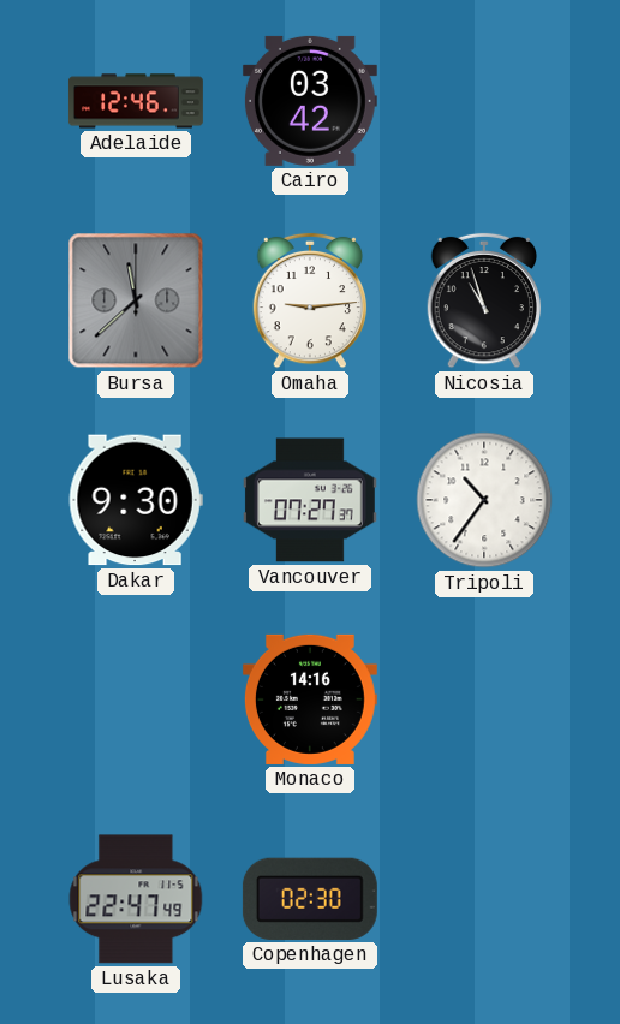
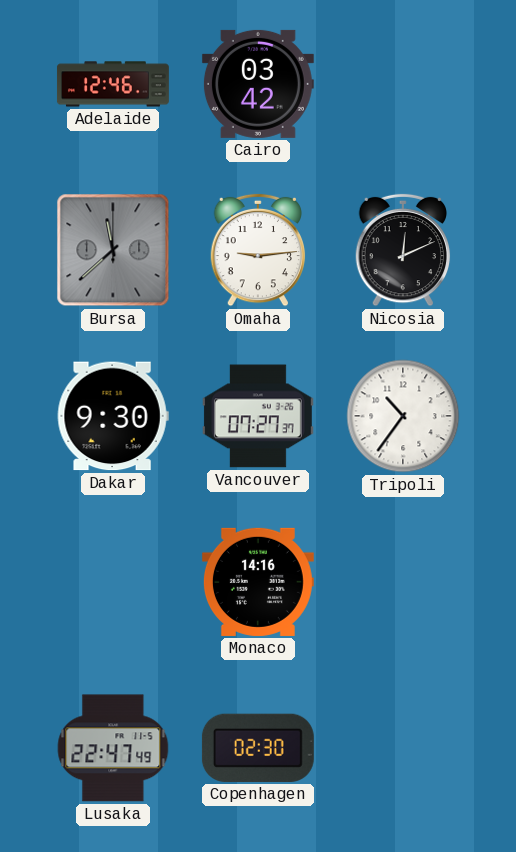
Nicosia: 10:57 -> 12:11 (403, 250)
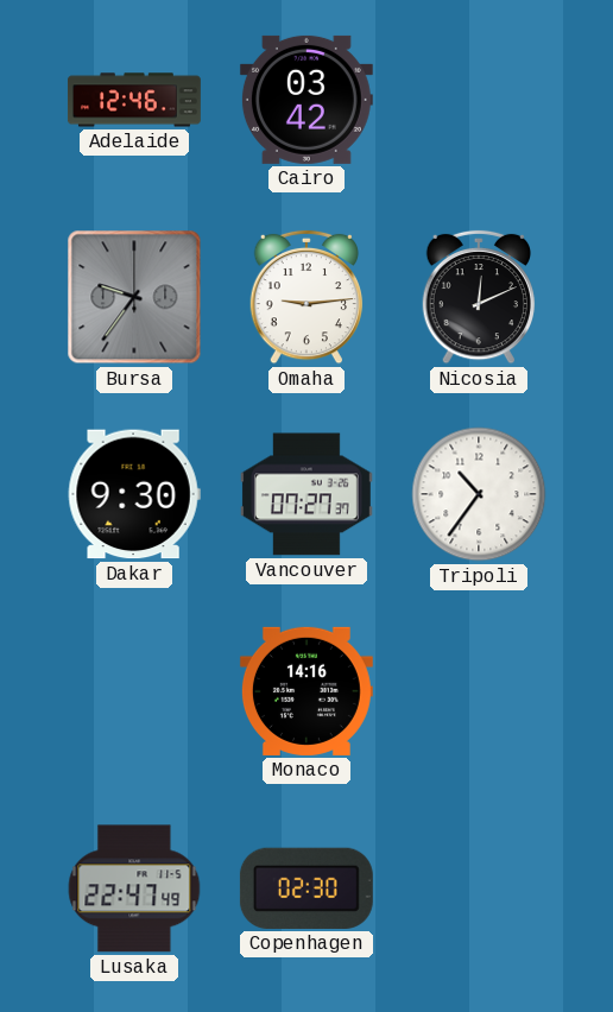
Bursa: 11:38 -> 9:36 (134, 297)
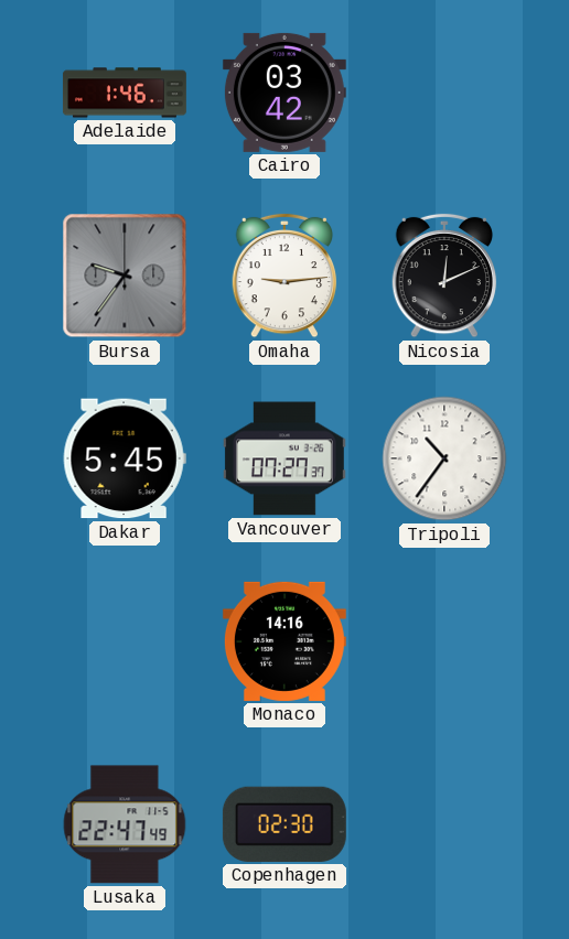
Adelaide: 12:46 -> 1:46 (125, 93)
Dakar: 9:30 -> 5:45 (125, 458)
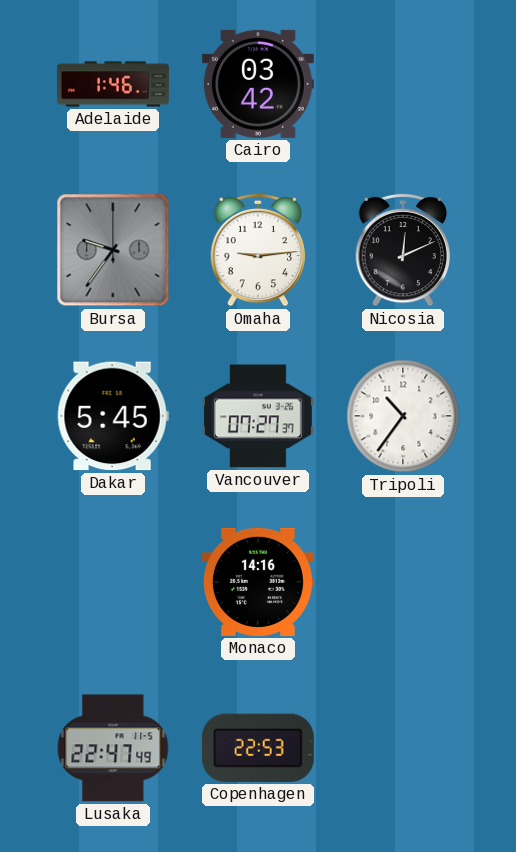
Copenhagen: 02:30 -> 22:53 (258, 748)
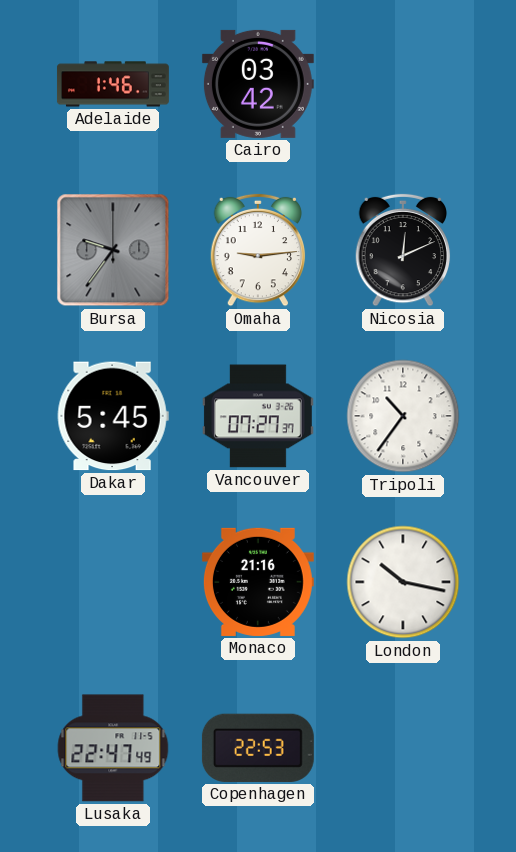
Monaco: 14:16 -> 21:16 (258, 582)
London: none -> 10:17 (403, 582)
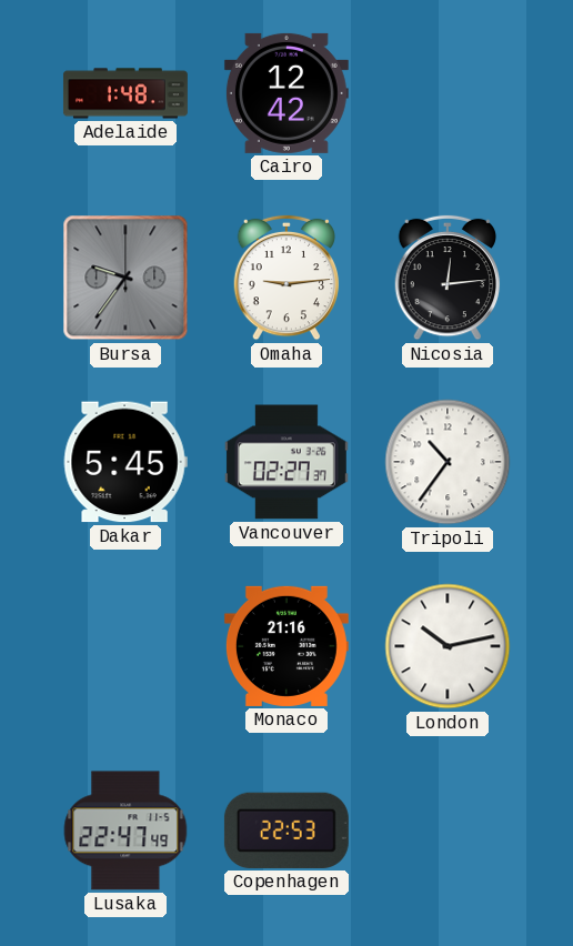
Adelaide: 1:46 -> 1:48 (125, 93)
Cairo: 03:42 -> 12:42 (286, 93)
Nicosia: 12:11 -> 12:14 (448, 278)
Vancouver: 07:27 -> 02:27 (286, 462)
London: 10:17 -> 10:13 (448, 646)
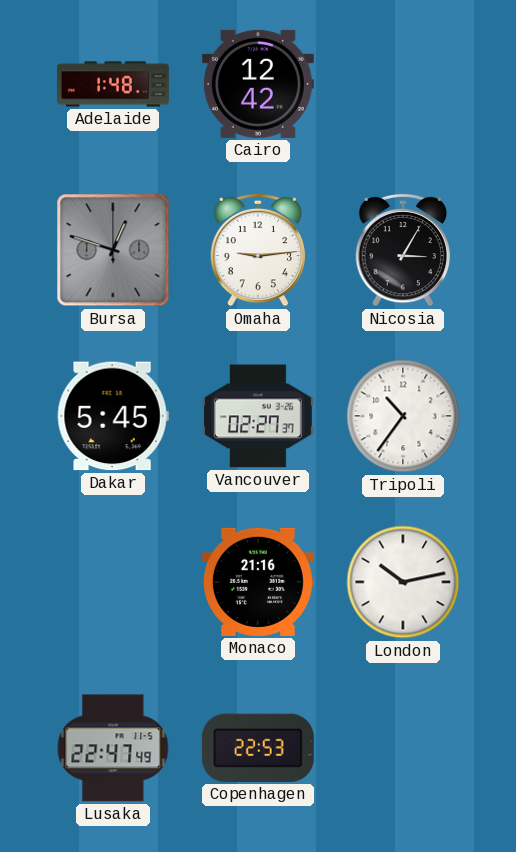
Bursa: 9:36 -> 12:48 (113, 250)
Nicosia: 12:14 -> 3:05 (403, 250)
